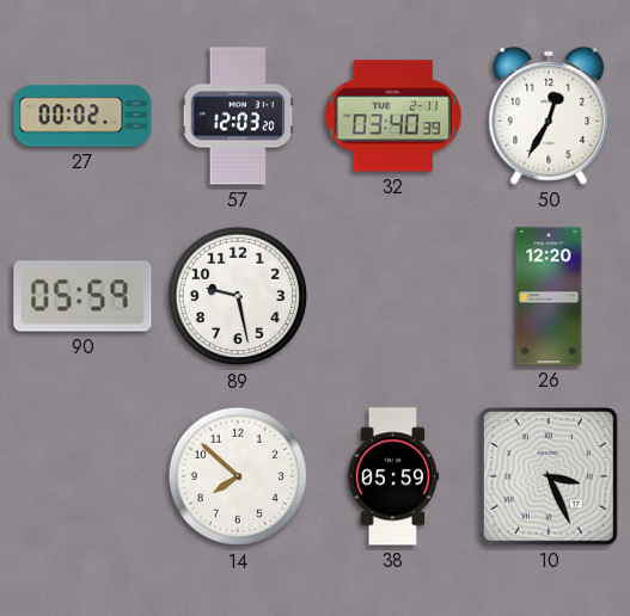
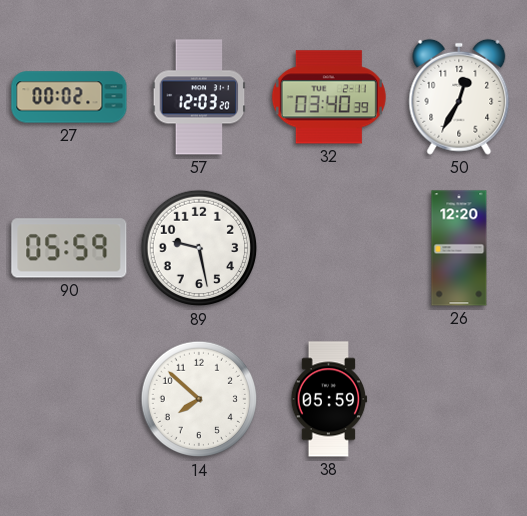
10: 3:26 -> none (550, 478)
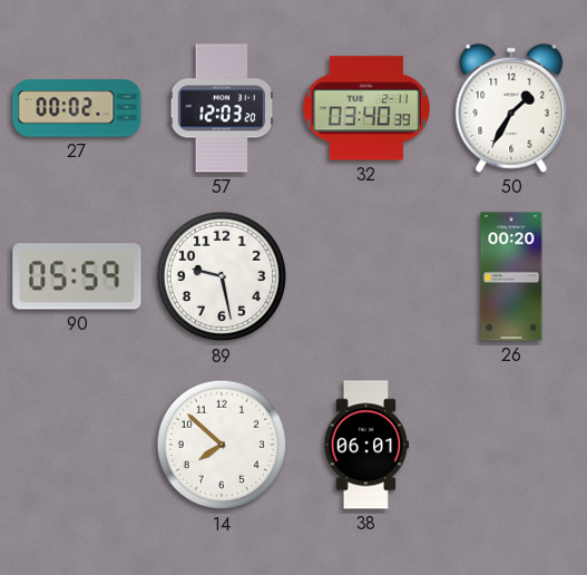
50: 12:35 -> 1:35 (511, 108)
26: 12:20 -> 00:20 (511, 276)
38: 05:59 -> 06:01 (366, 445)
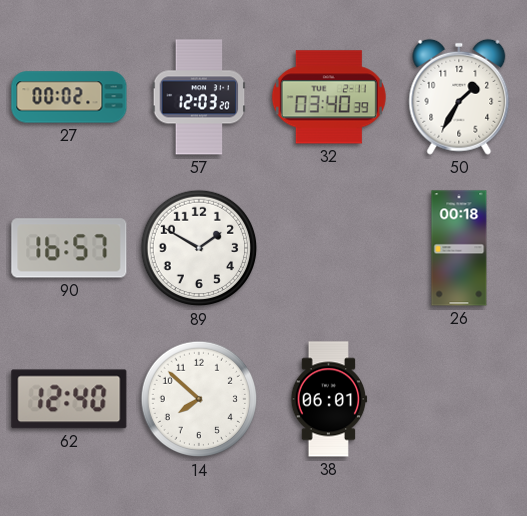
90: 05:59 -> 16:57 (69, 248)
89: 9:28 -> 1:50 (199, 248)
26: 00:20 -> 00:18 (459, 248)
62: none -> 12:40 (69, 399)
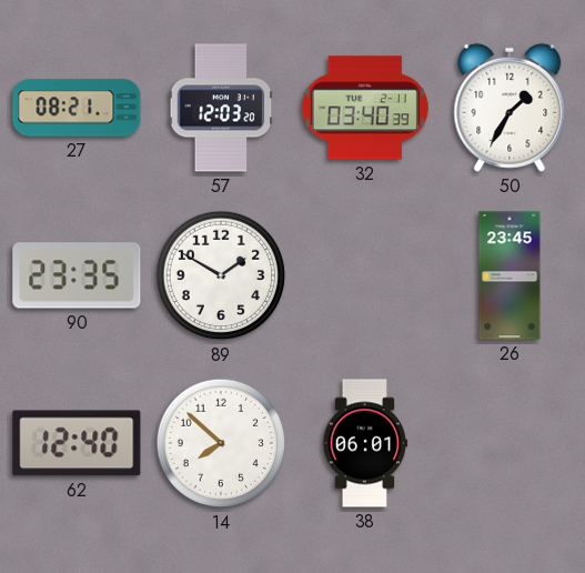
27: 00:02 -> 08:21 (77, 108)
90: 16:57 -> 23:35 (77, 275)
26: 00:18 -> 23:45 (510, 275)
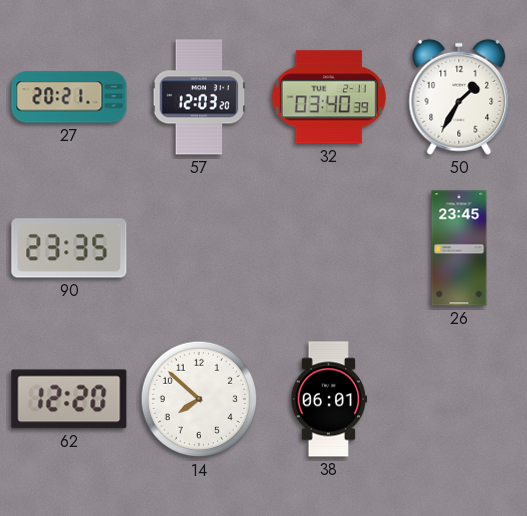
27: 08:21 -> 20:21 (69, 97)
89: 1:50 -> none (221, 275)
62: 12:40 -> 12:20 (69, 399)
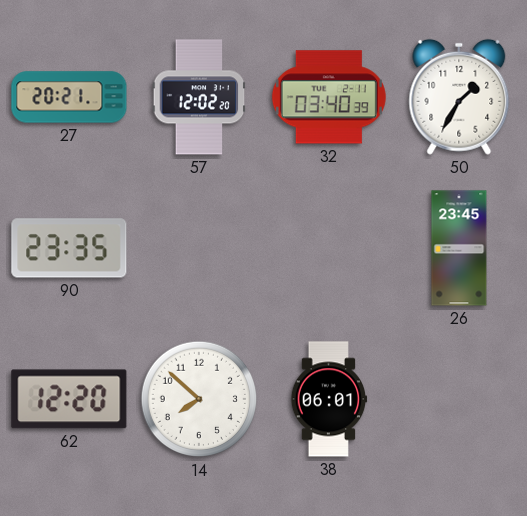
57: 12:03 -> 12:02 (199, 97)
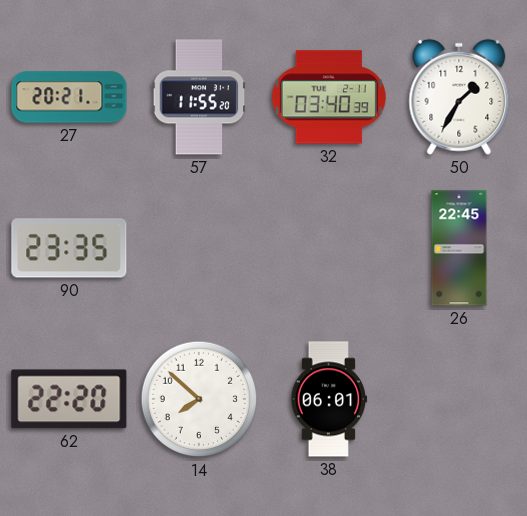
57: 12:02 -> 11:55 (199, 97)
26: 23:45 -> 22:45 (459, 248)
62: 12:20 -> 22:20 (69, 399)
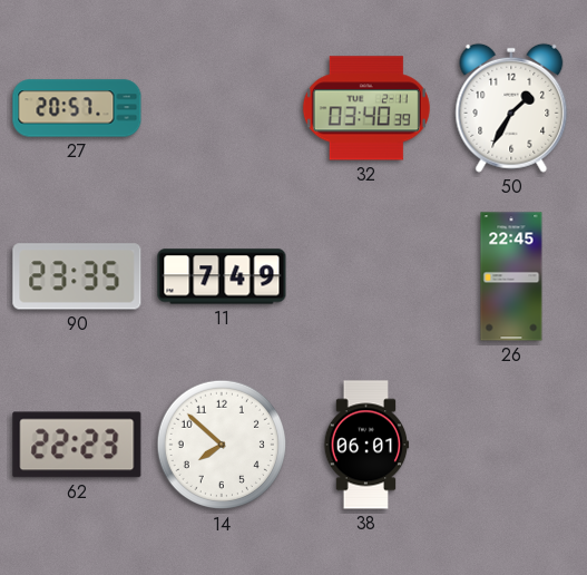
27: 20:21 -> 20:57 (77, 108)
57: 11:55 -> none (199, 97)
11: none -> 7:49 (222, 276)
62: 22:20 -> 22:23 (77, 445)
